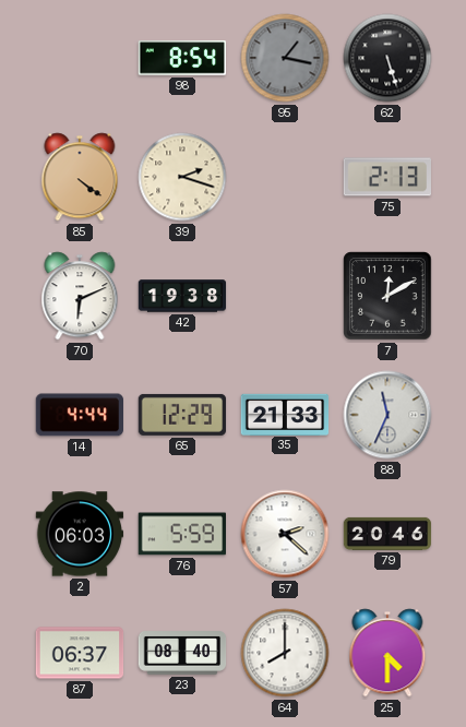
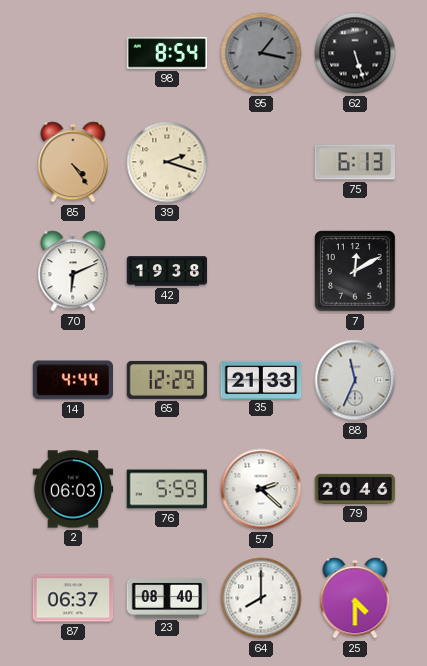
85: 4:21 -> 4:24 (73, 162)
75: 2:13 -> 6:13 (355, 162)
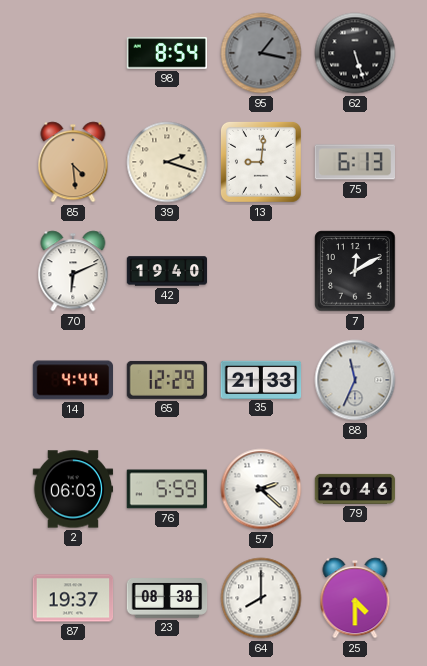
85: 4:24 -> 4:29 (73, 162)
13: none -> 9:01 (261, 162)
42: 19:38 -> 19:40 (167, 271)
87: 06:37 -> 19:37 (73, 598)
23: 08:40 -> 08:38 (167, 599)
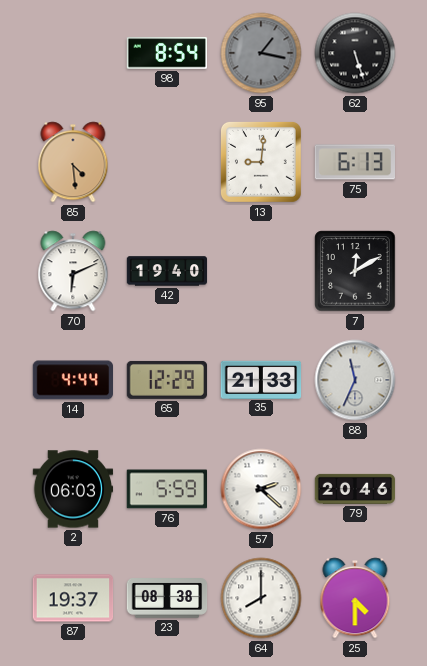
39: 2:18 -> none (167, 162)
